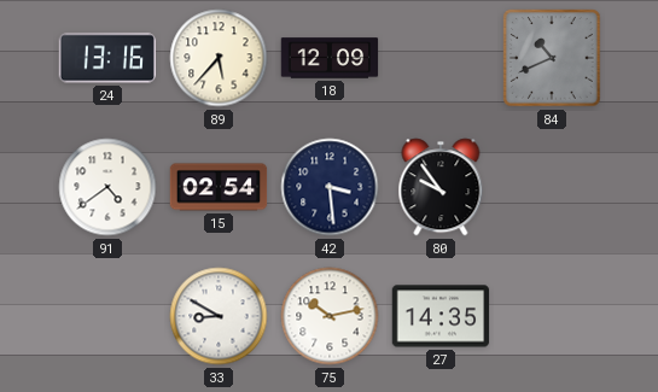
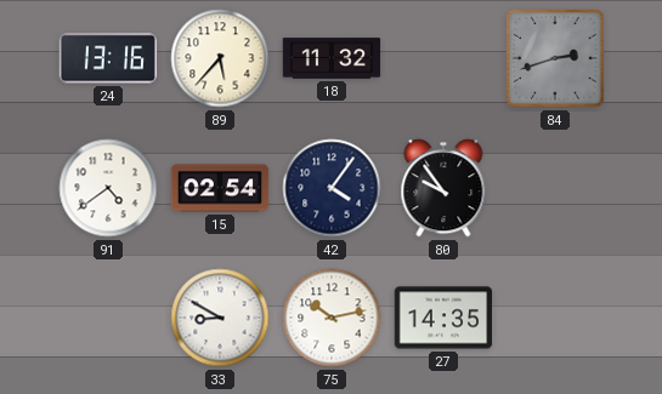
18: 12:09 -> 11:32 (332, 58)
84: 10:41 -> 2:42 (555, 58)
42: 3:29 -> 4:06 (332, 188)
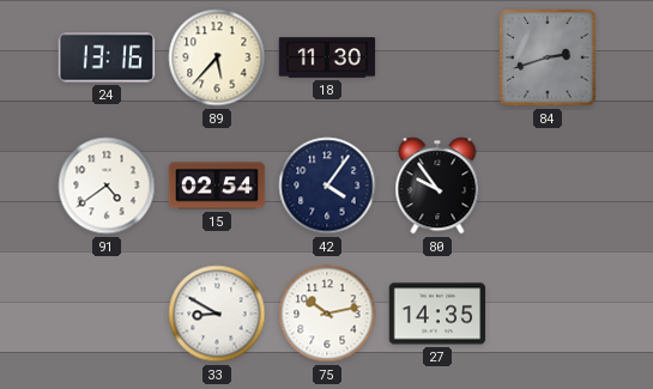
18: 11:32 -> 11:30 (327, 57)
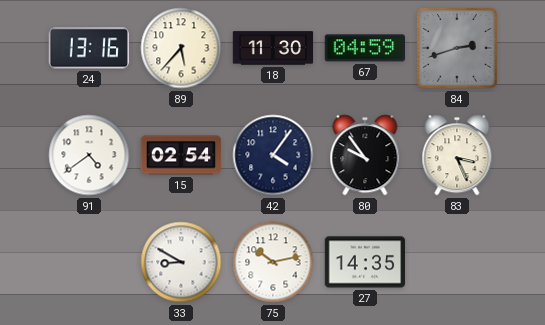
67: none -> 04:59 (365, 48)
83: none -> 3:26 (457, 155)
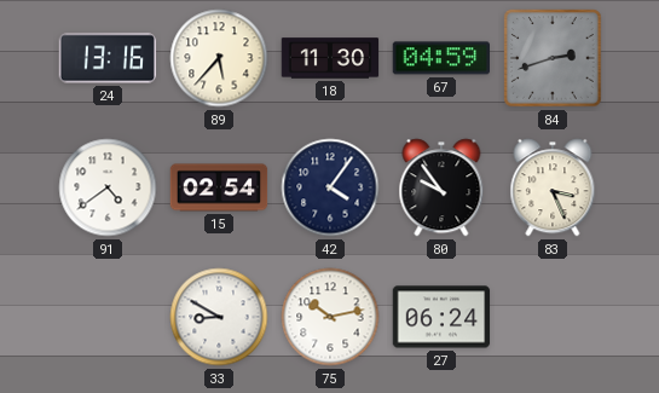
27: 14:35 -> 06:24 (441, 317)
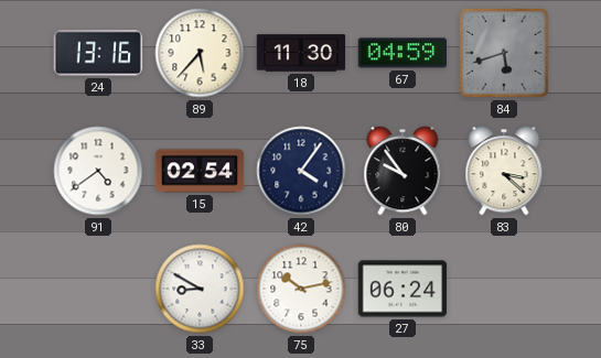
84: 2:42 -> 5:42 (504, 53)
83: 3:26 -> 3:22 (504, 171)
